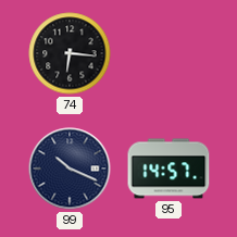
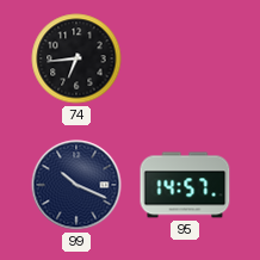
74: 6:16 -> 6:44 (76, 58)
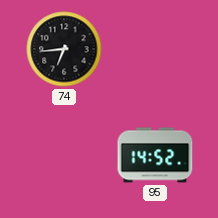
99: 10:19 -> none (76, 185)
95: 14:57 -> 14:52 (155, 155)
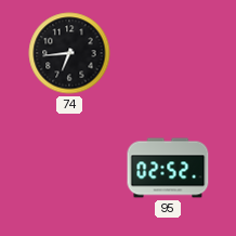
95: 14:52 -> 02:52 (168, 168)
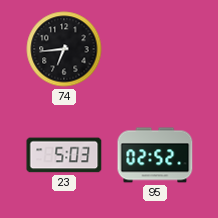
23: none -> 5:03 (64, 155)
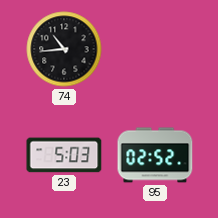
74: 6:44 -> 10:44 (64, 49)
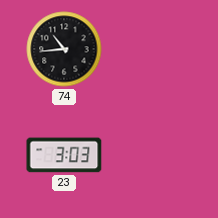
23: 5:03 -> 3:03 (64, 155)
95: 02:52 -> none (155, 155)
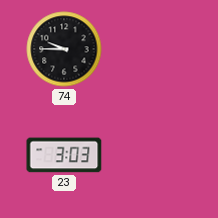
74: 10:44 -> 9:45 (64, 49)
